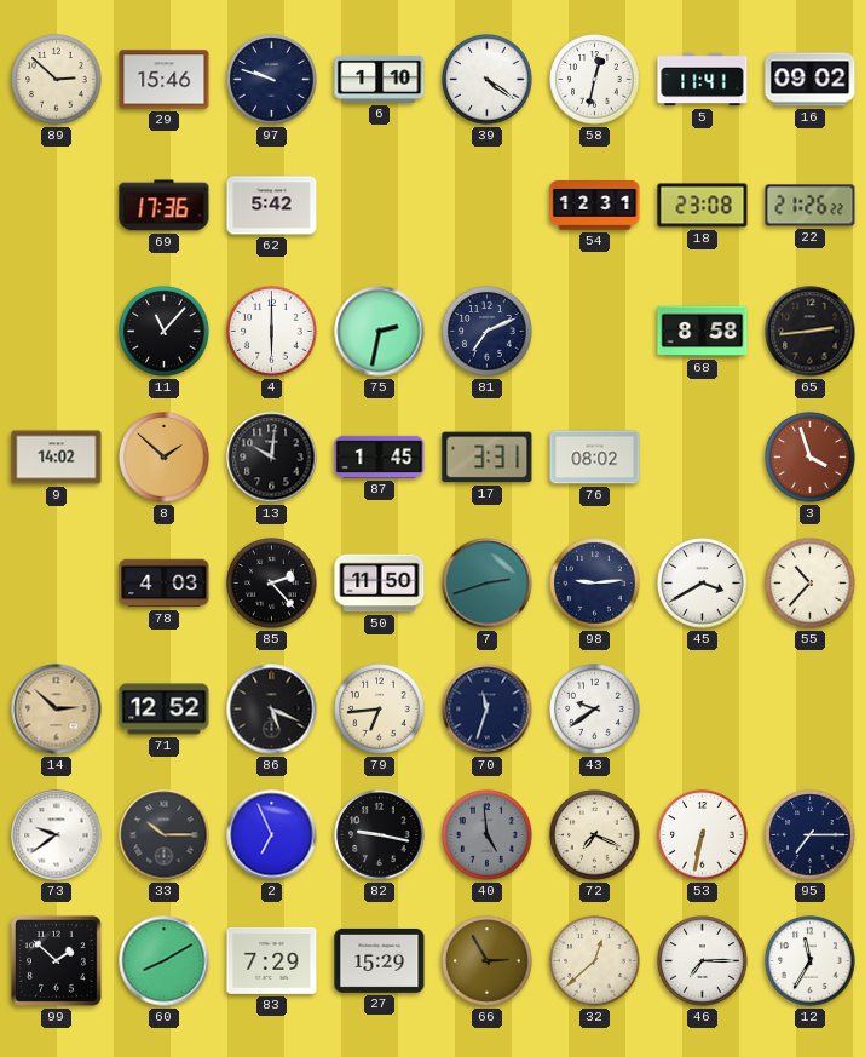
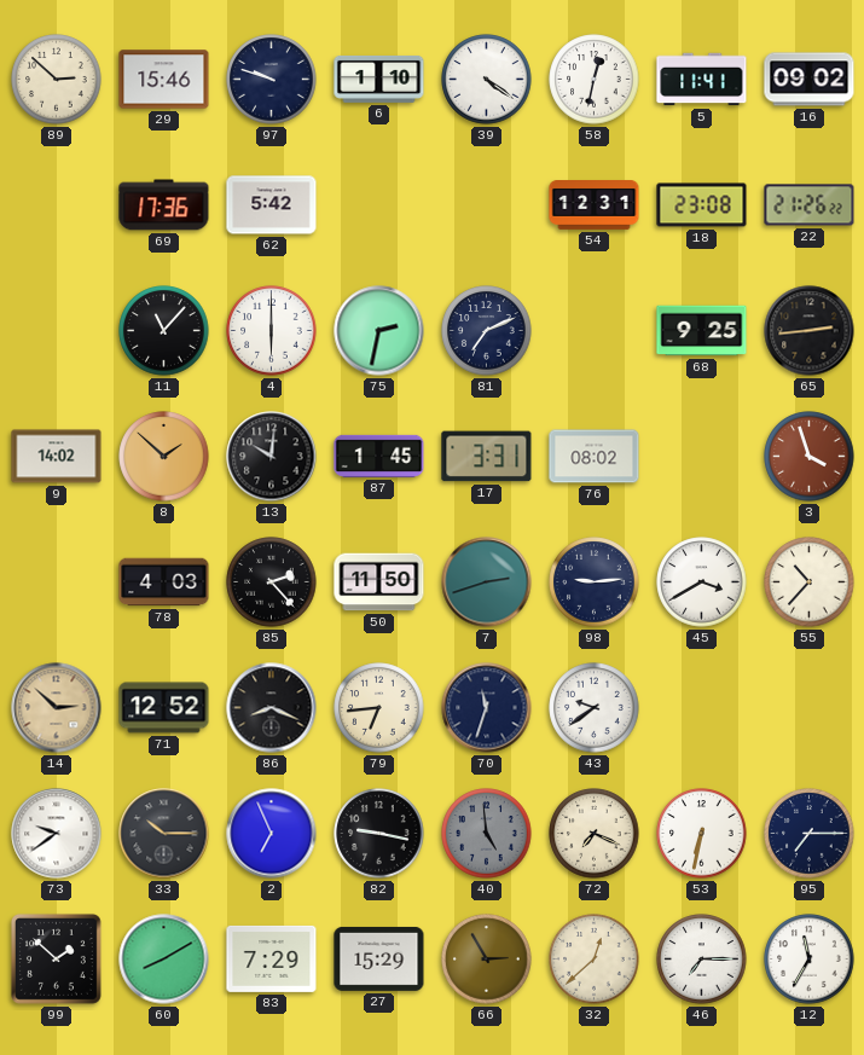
68: 8:58 -> 9:25 (702, 331)
86: 5:19 -> 8:19 (272, 708)
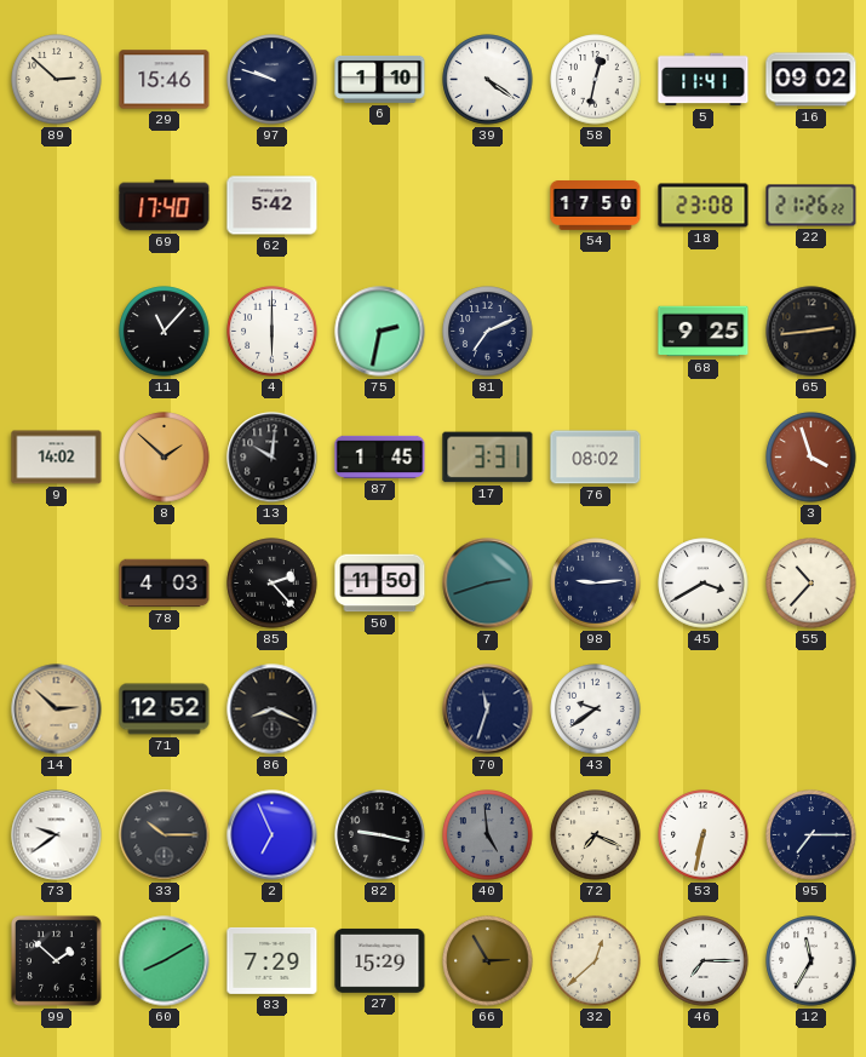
69: 17:36 -> 17:40 (165, 206)
54: 12:31 -> 17:50 (596, 206)
79: 6:44 -> none (379, 708)
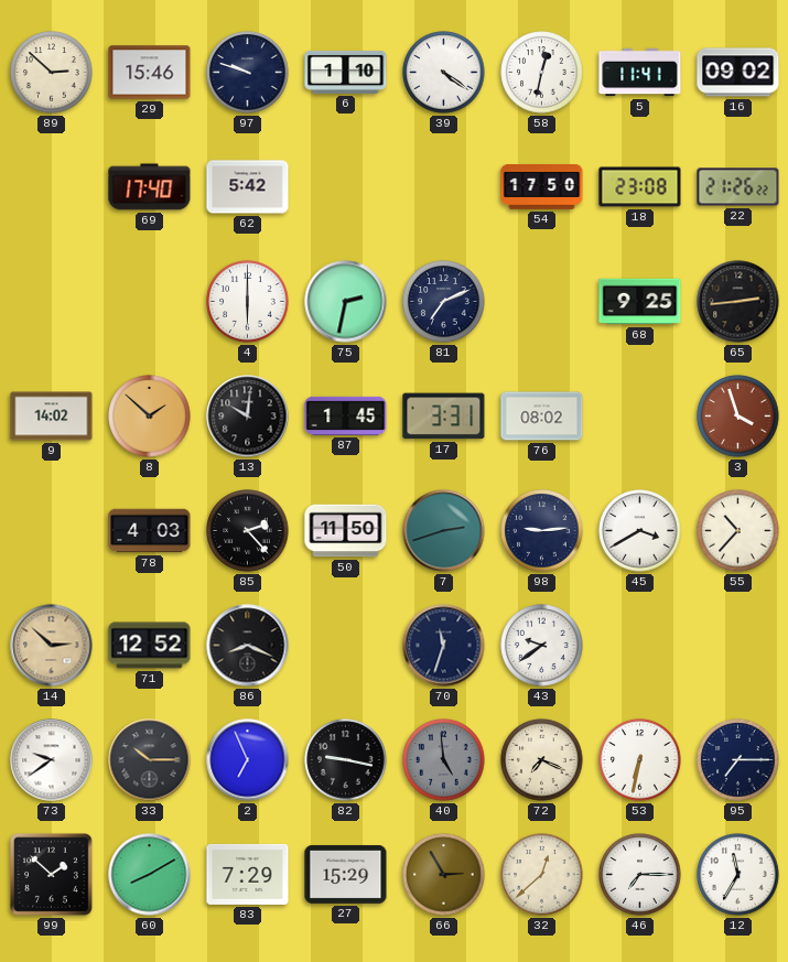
11: 11:07 -> none (165, 332)
